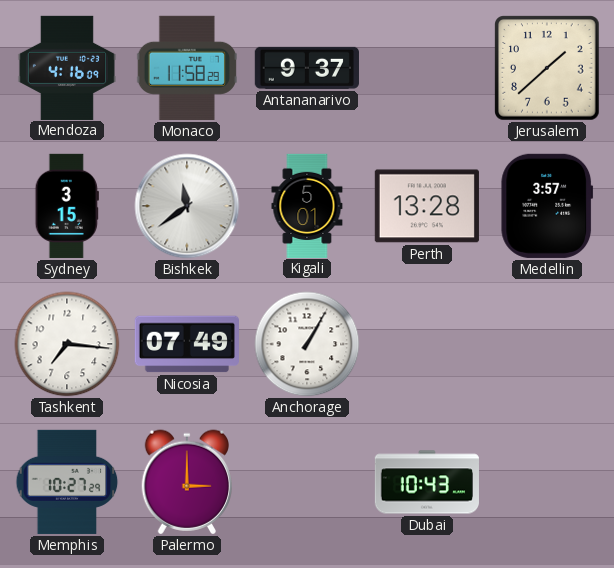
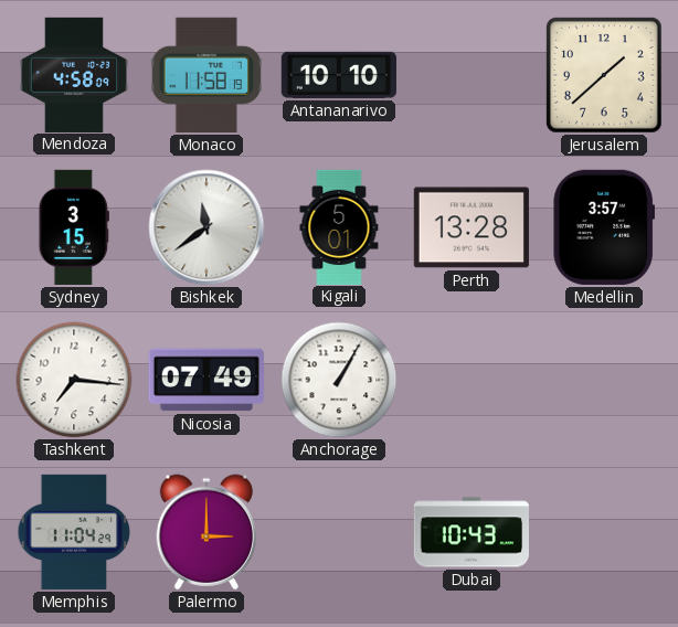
Mendoza: 4:16 -> 4:58 (74, 74)
Monaco: 11:58:29 -> 11:58:19 (205, 75)
Antananarivo: 9:37 -> 10:10 (339, 75)
Memphis: 10:27 -> 11:04 (74, 532)
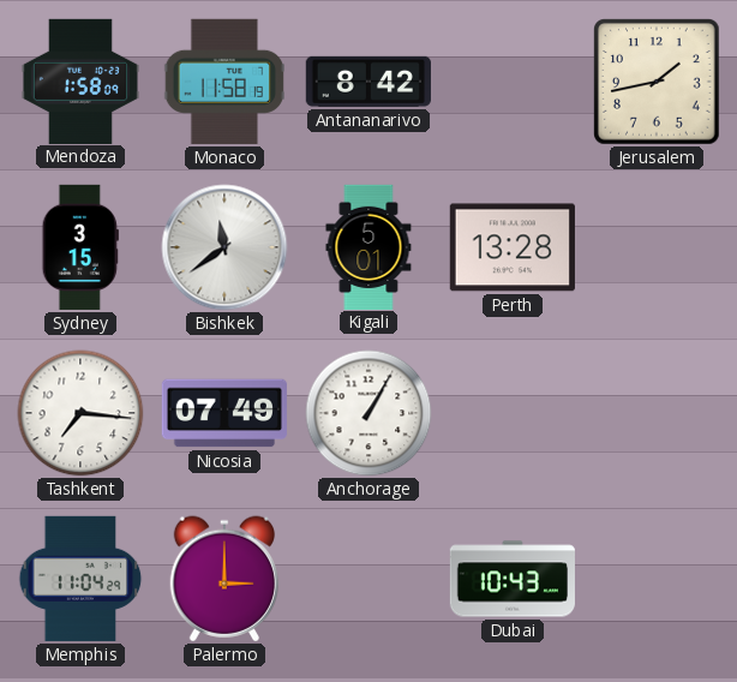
Mendoza: 4:58 -> 1:58 (80, 80)
Antananarivo: 10:10 -> 8:42 (368, 82)
Jerusalem: 1:38 -> 1:43 (658, 83)
Medellin: 3:57 -> none (604, 227)
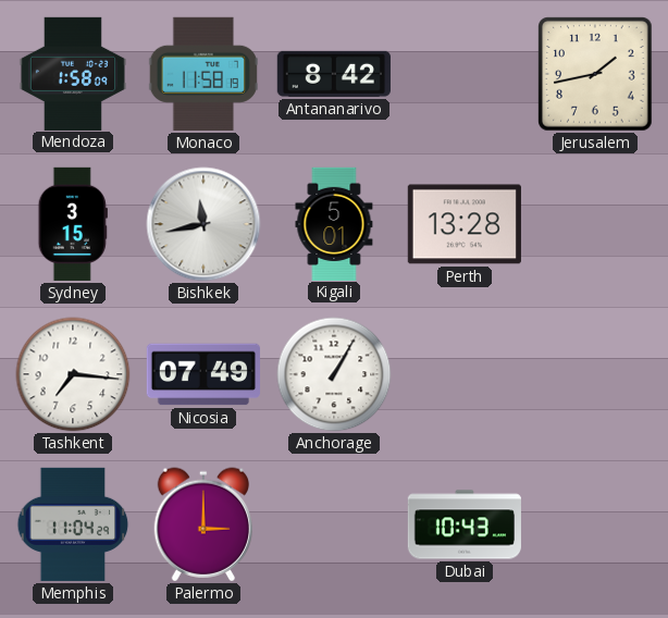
Bishkek: 11:39 -> 11:43 (203, 224)
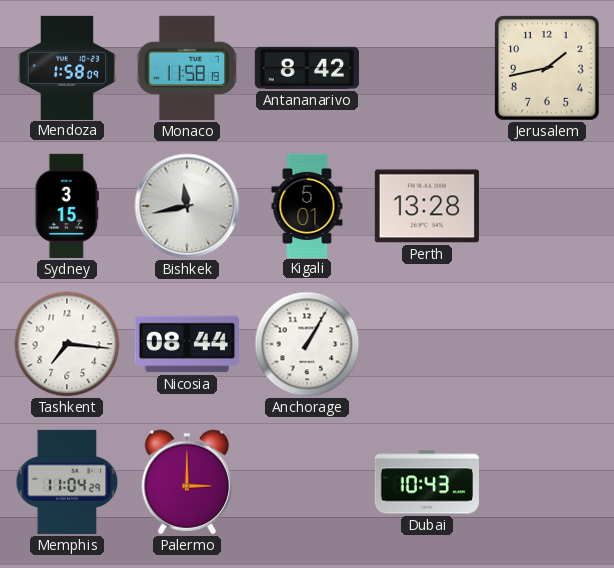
Nicosia: 07:49 -> 08:44 (187, 344)
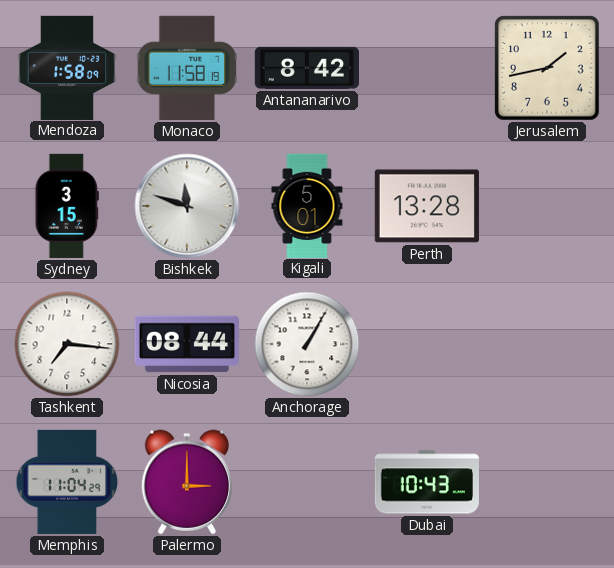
Bishkek: 11:43 -> 11:48 (187, 206)
